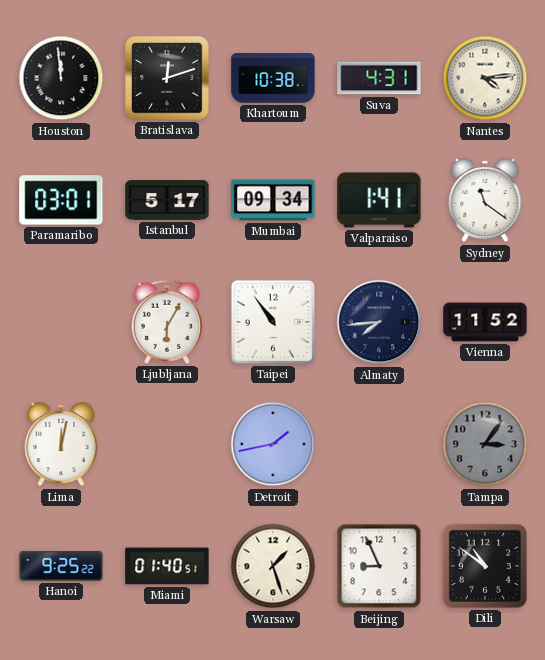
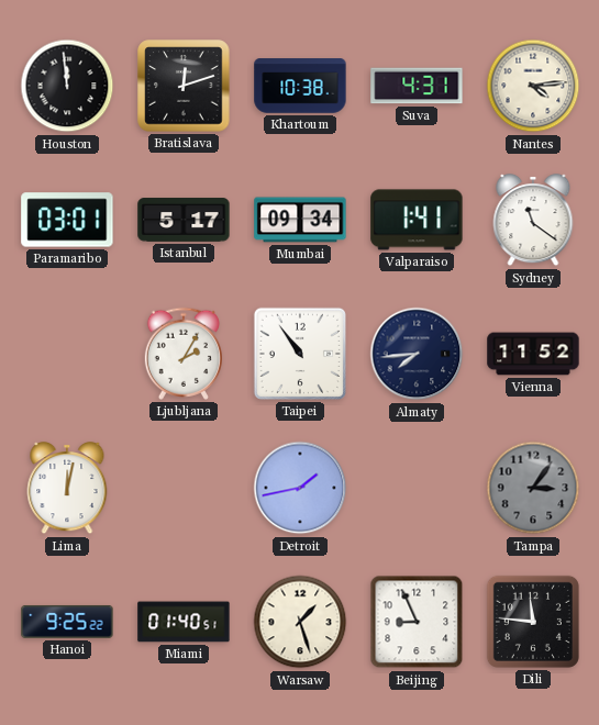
Ljubljana: 6:05 -> 2:05 (182, 354)
Dili: 10:51 -> 11:46 (533, 622)
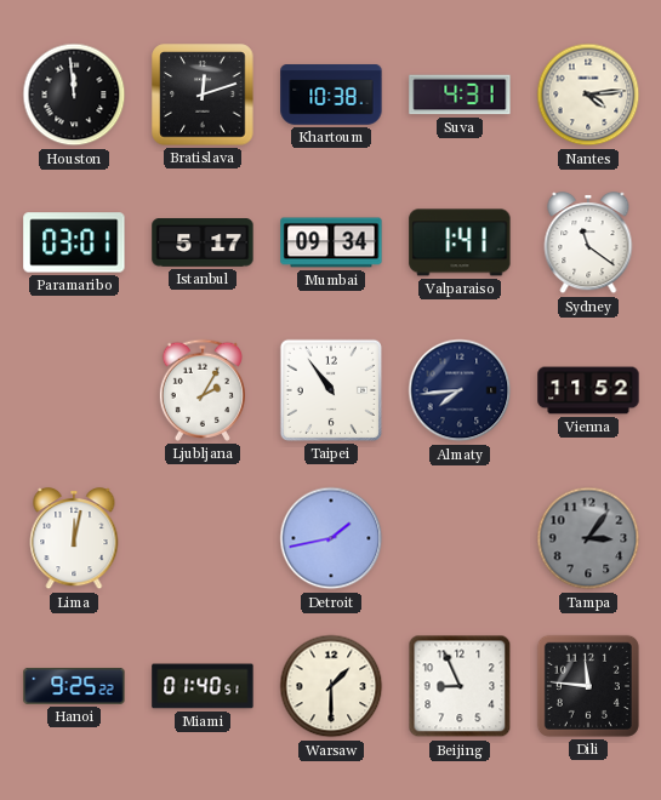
Warsaw: 1:27 -> 1:30 (331, 686)
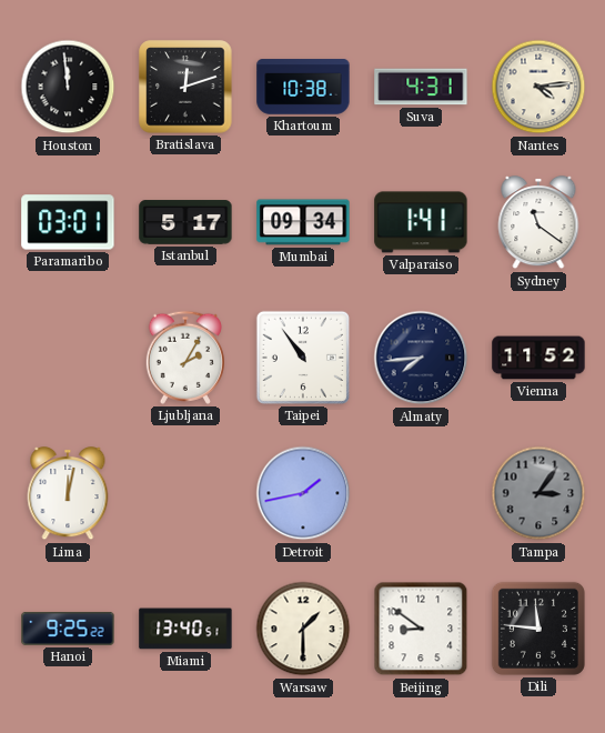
Miami: 01:40 -> 13:40 (185, 629)
Beijing: 8:56 -> 8:51 (421, 629)
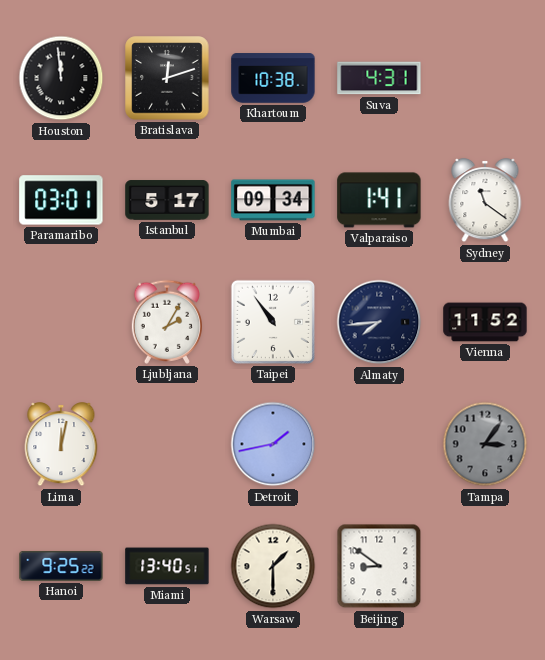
Nantes: 4:14 -> none (538, 87)
Dili: 11:46 -> none (538, 629)
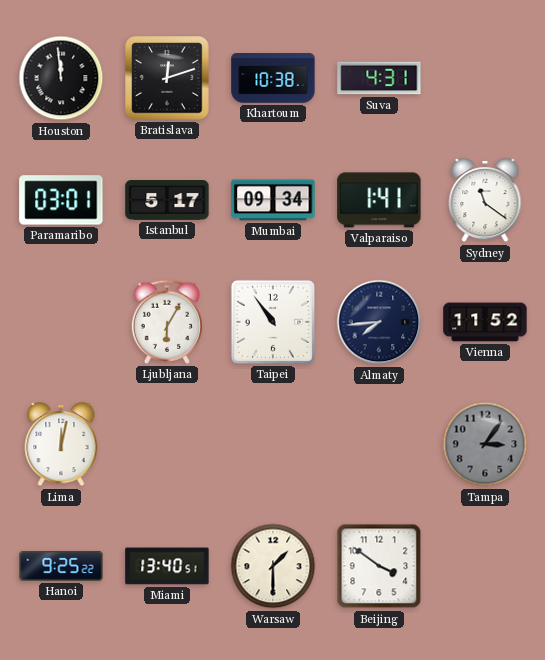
Ljubljana: 2:05 -> 6:05 (166, 322)
Detroit: 1:43 -> none (273, 444)
Beijing: 8:51 -> 3:51 (379, 566)
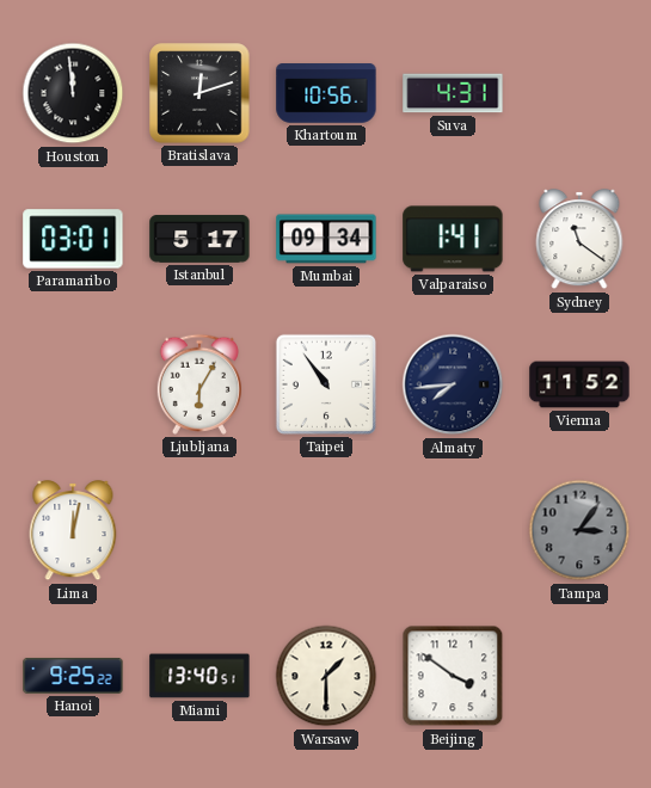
Khartoum: 10:38 -> 10:56 (326, 93)
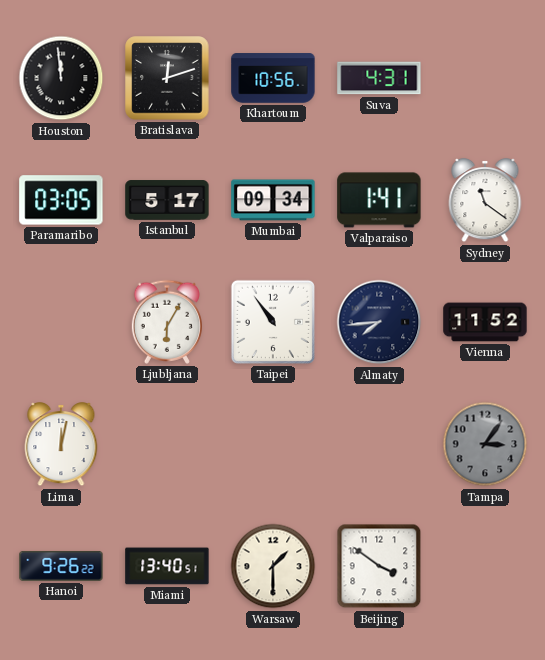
Paramaribo: 03:01 -> 03:05 (61, 200)
Hanoi: 9:25 -> 9:26 (61, 566)
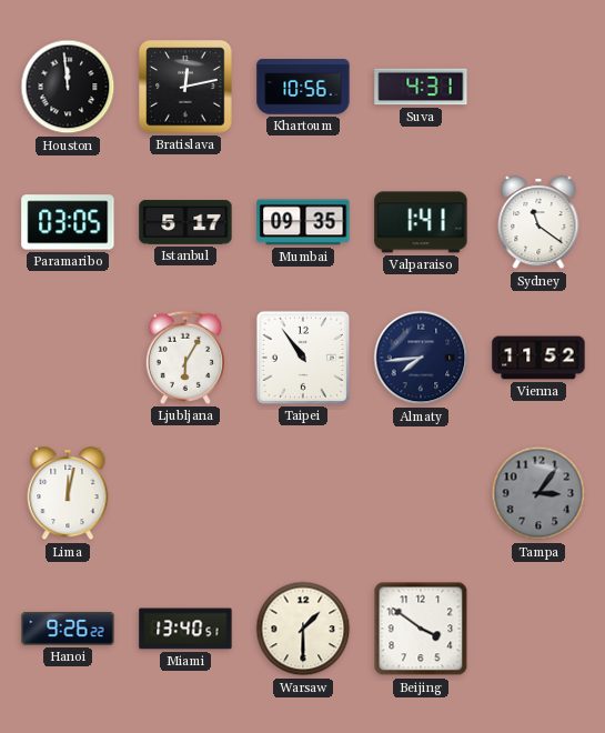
Bratislava: 12:12 -> 12:13 (185, 87)
Mumbai: 09:34 -> 09:35 (303, 222)
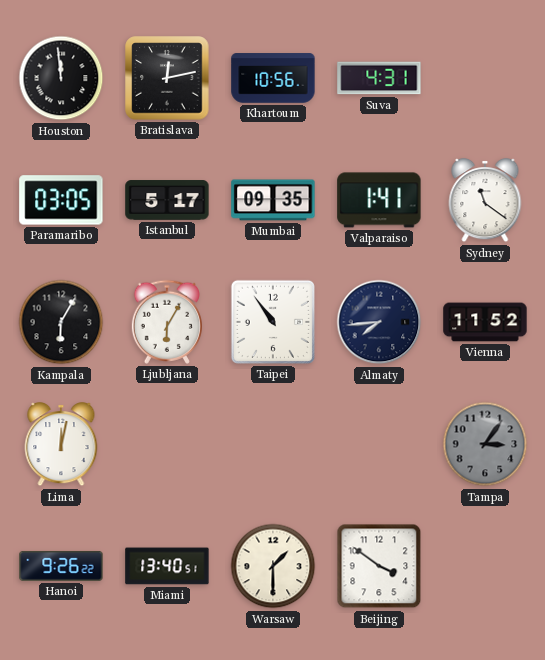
Kampala: none -> 6:05 (61, 322)
